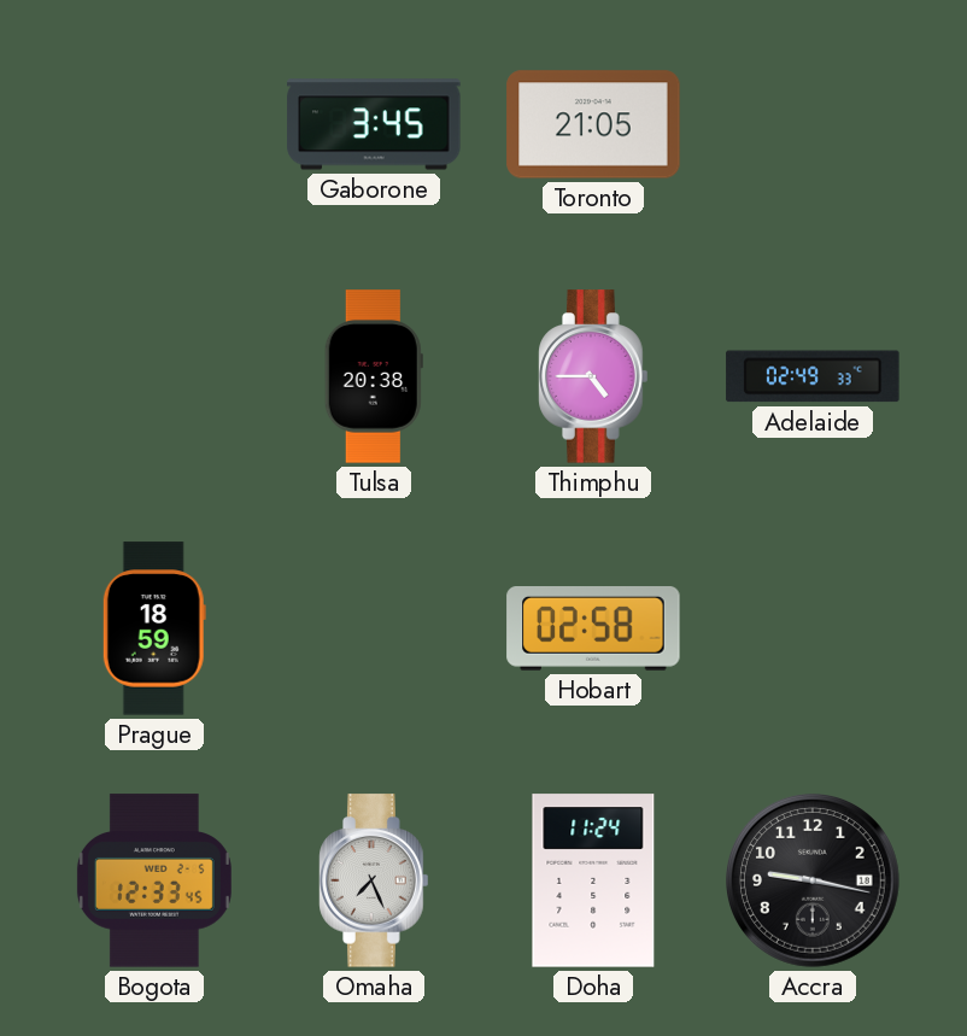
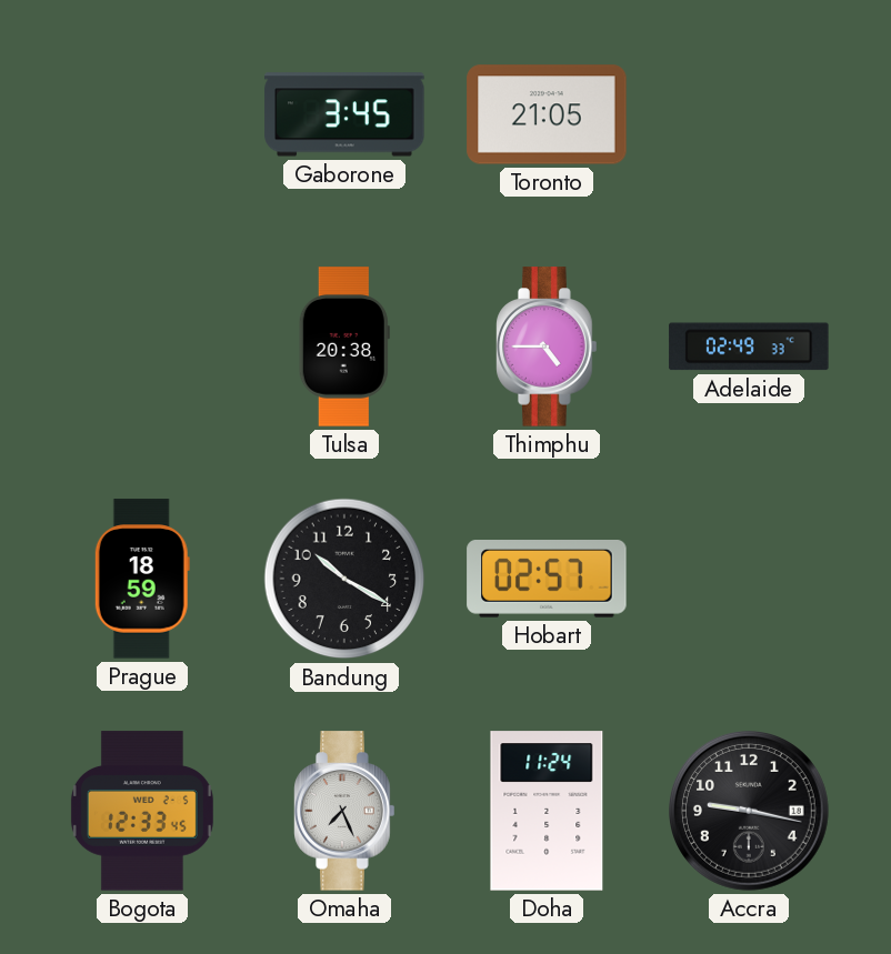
Bandung: none -> 10:20 (344, 579)
Hobart: 02:58 -> 02:57 (547, 580)
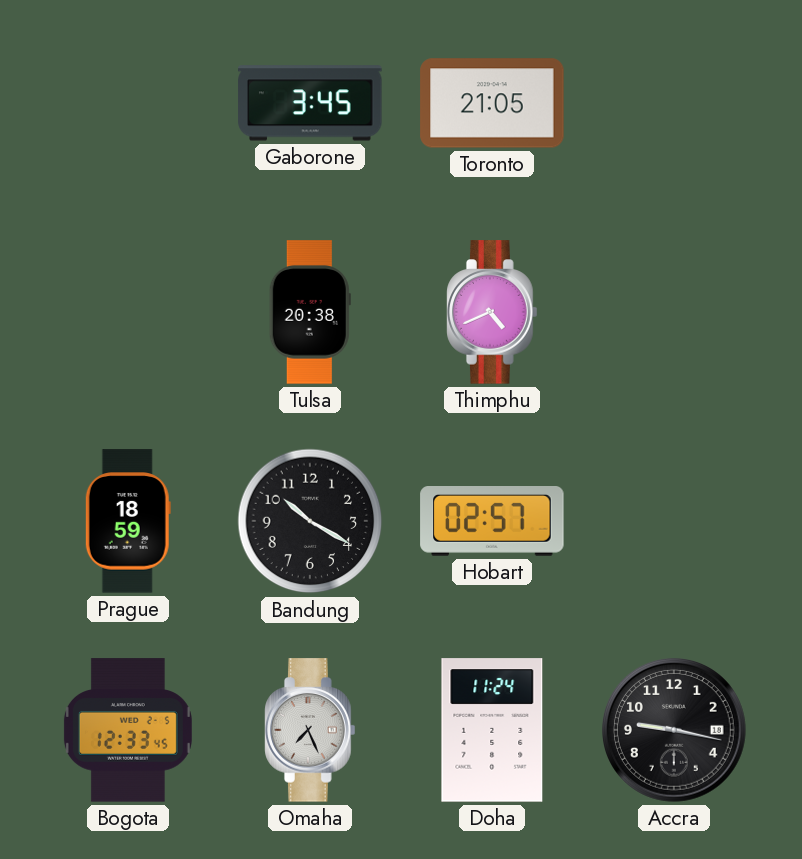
Thimphu: 4:45 -> 4:41 (492, 312)
Adelaide: 02:49 -> none (749, 347)
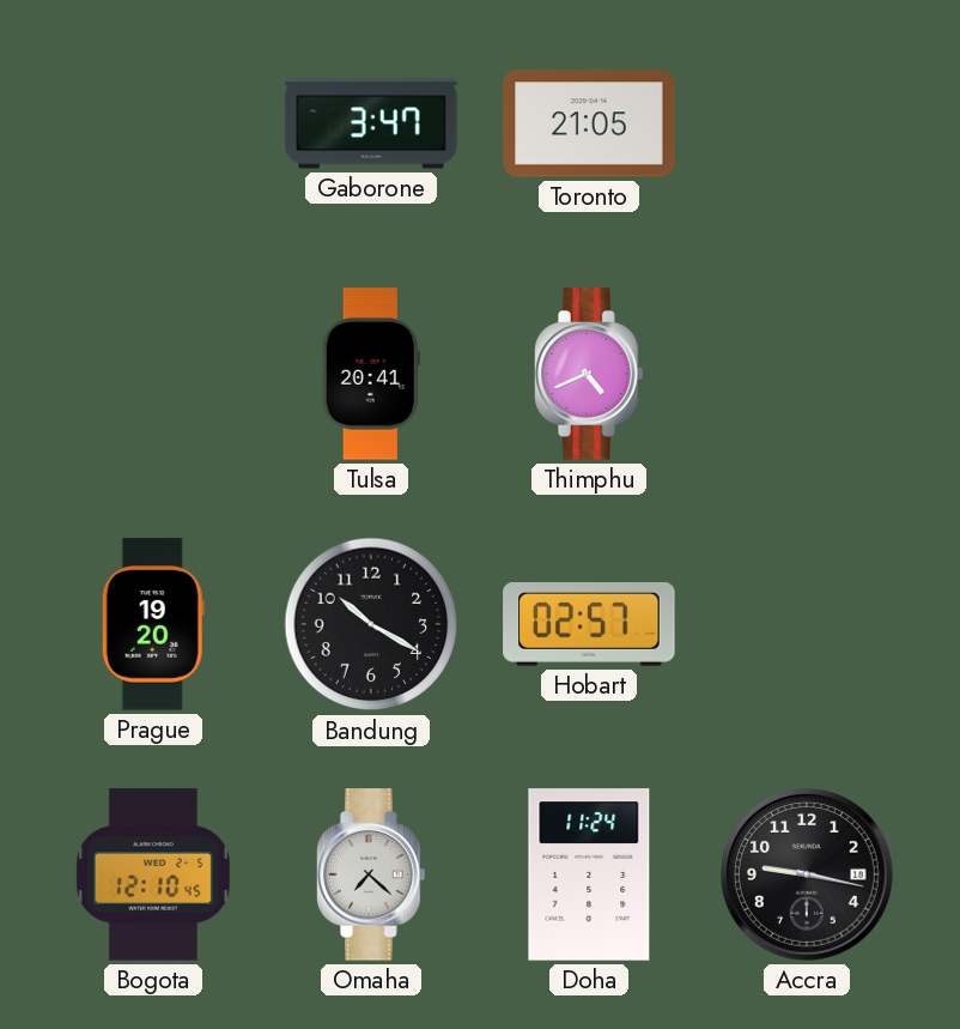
Gaborone: 3:45 -> 3:47 (371, 123)
Tulsa: 20:38 -> 20:41 (371, 374)
Prague: 18:59 -> 19:20 (153, 624)
Bogota: 12:33 -> 12:10 (153, 874)
Omaha: 7:26 -> 7:22 (371, 874)
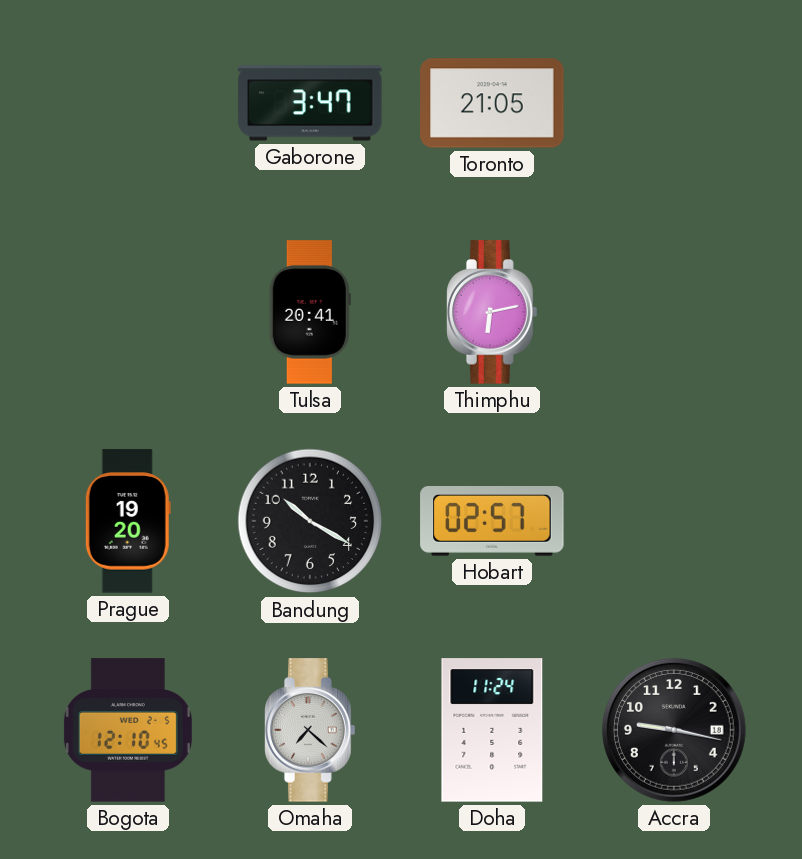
Thimphu: 4:41 -> 6:13 (492, 312)
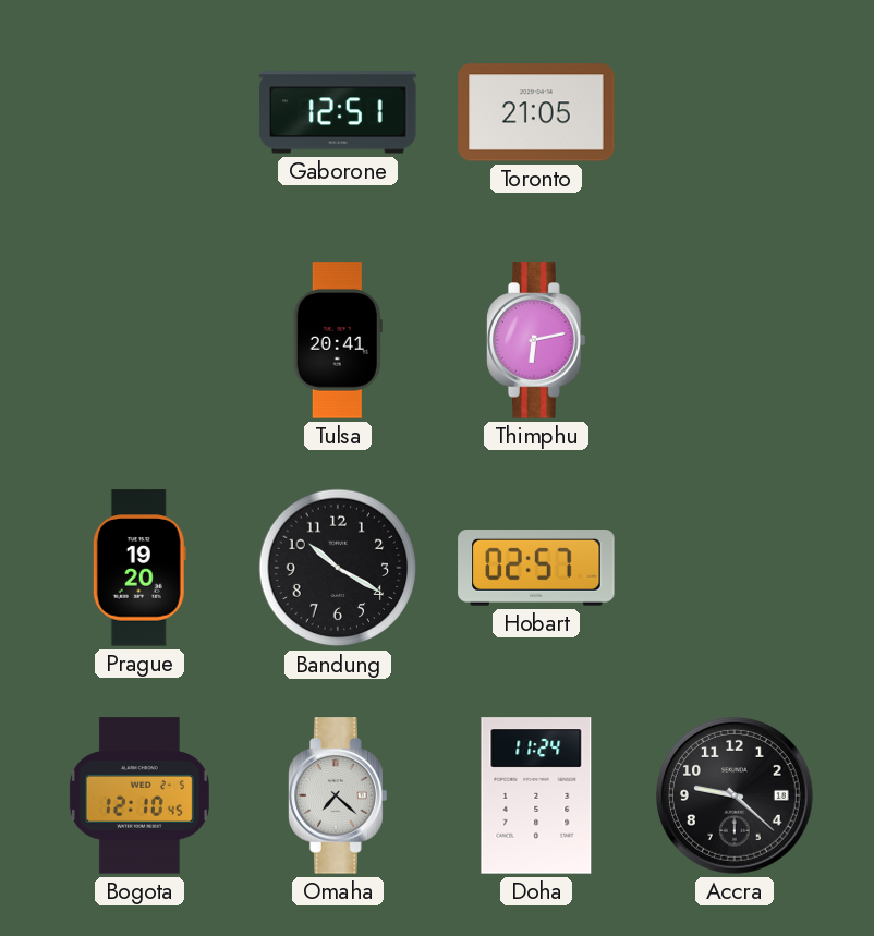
Gaborone: 3:47 -> 12:51 (338, 112)
Accra: 9:17 -> 9:22 (736, 797)
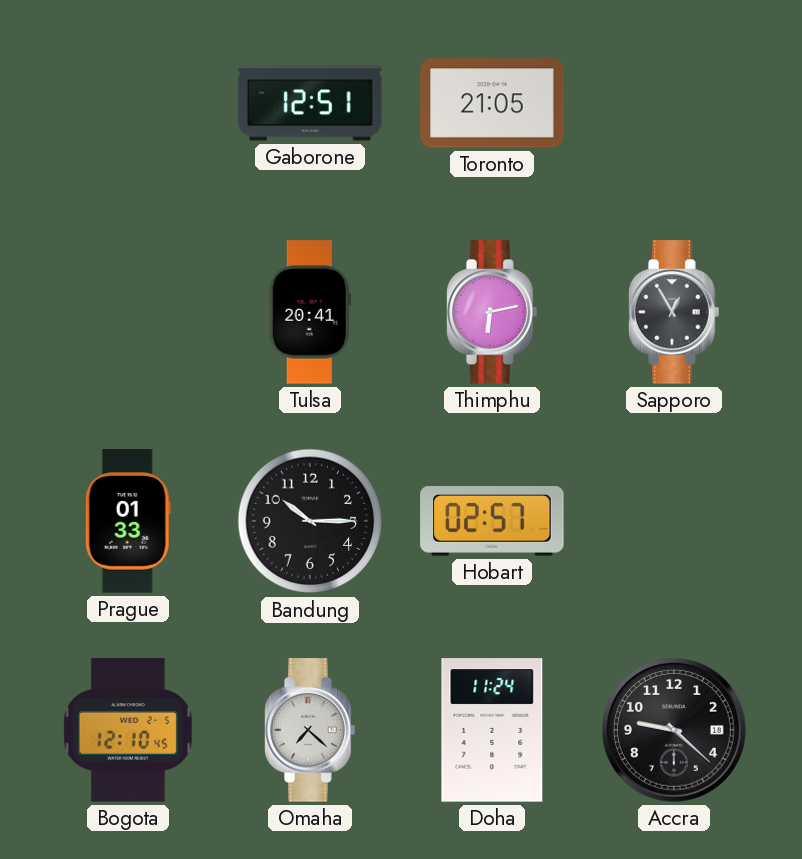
Sapporo: none -> 12:55 (674, 312)
Prague: 19:20 -> 01:33 (128, 521)
Bandung: 10:20 -> 10:15 (310, 521)
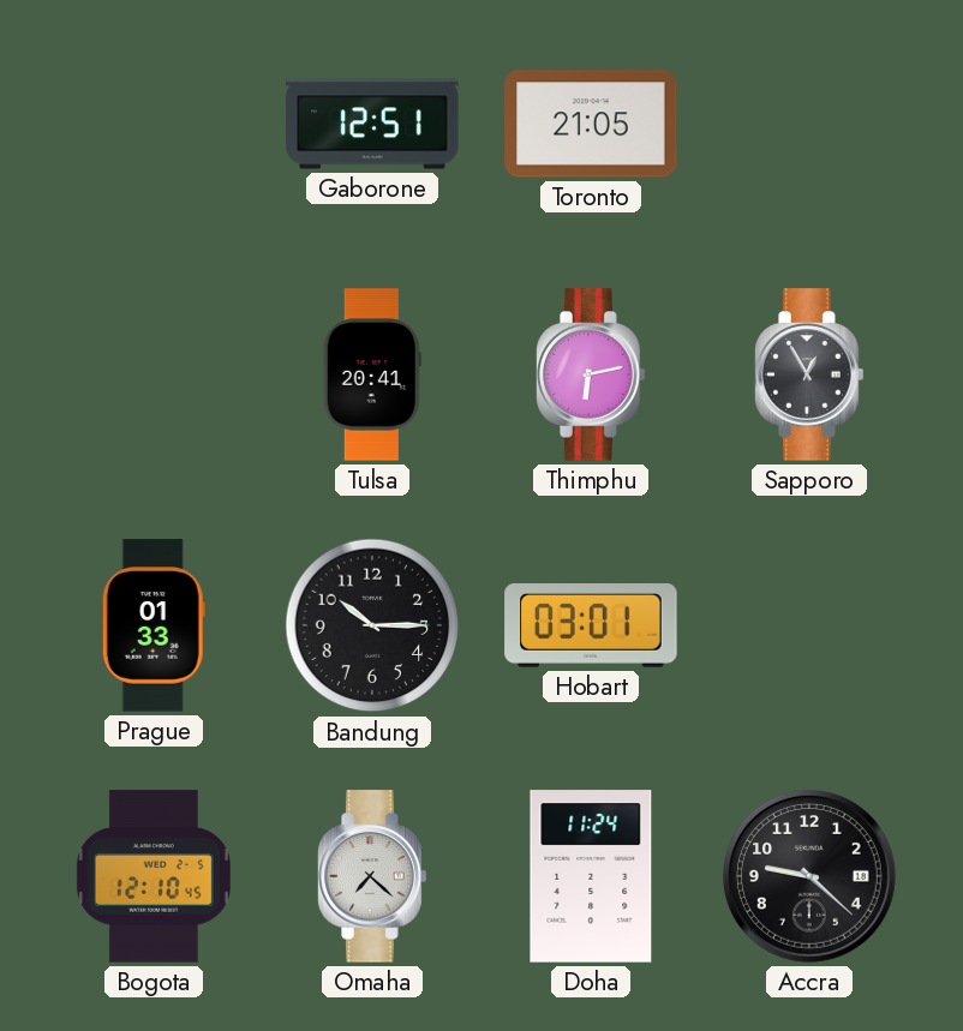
Hobart: 02:57 -> 03:01 (591, 627)
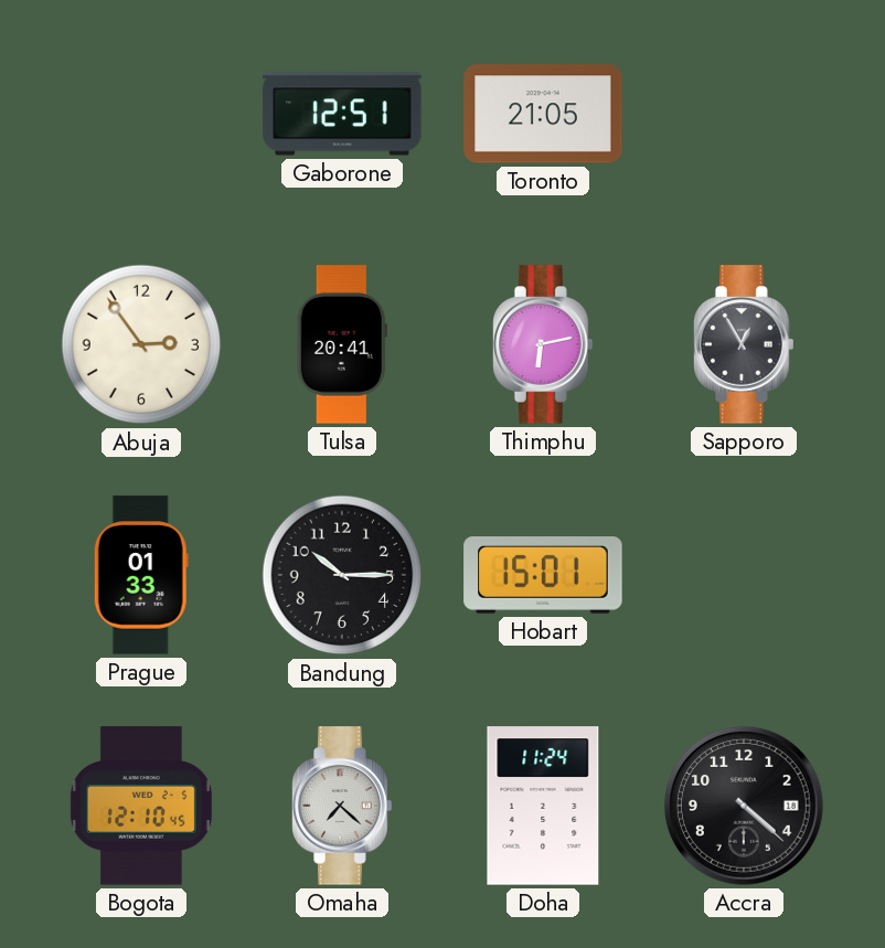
Abuja: none -> 2:54 (141, 344)
Hobart: 03:01 -> 15:01 (543, 576)
Accra: 9:22 -> 4:22 (745, 807)
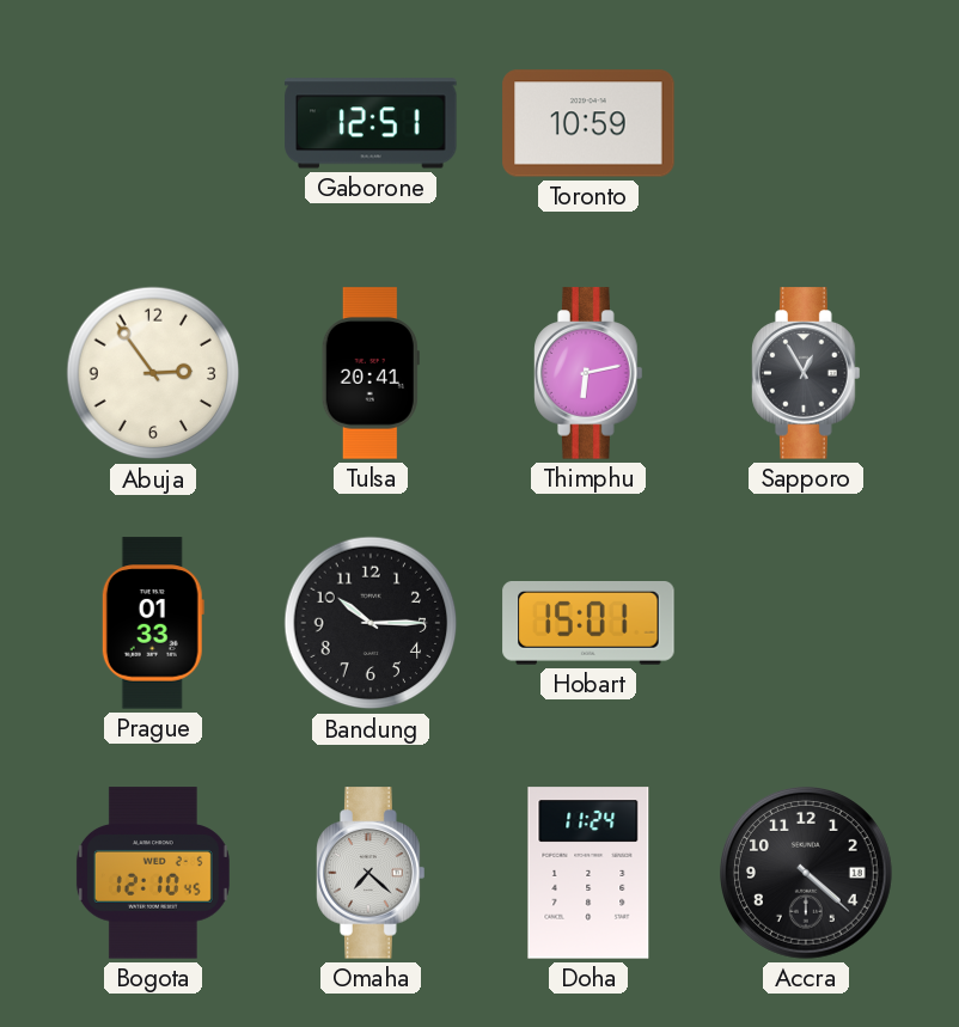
Toronto: 21:05 -> 10:59 (588, 123)
